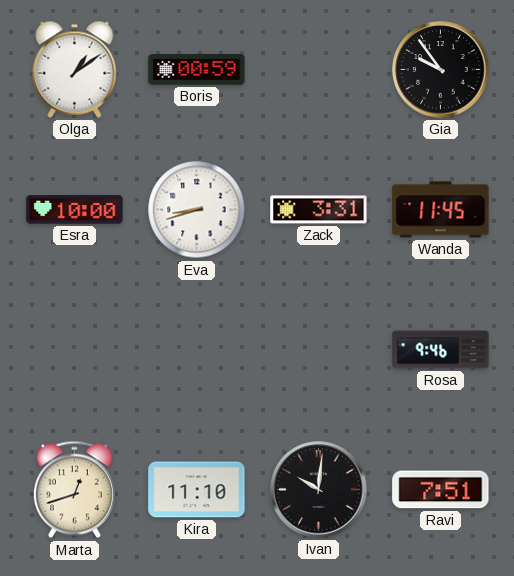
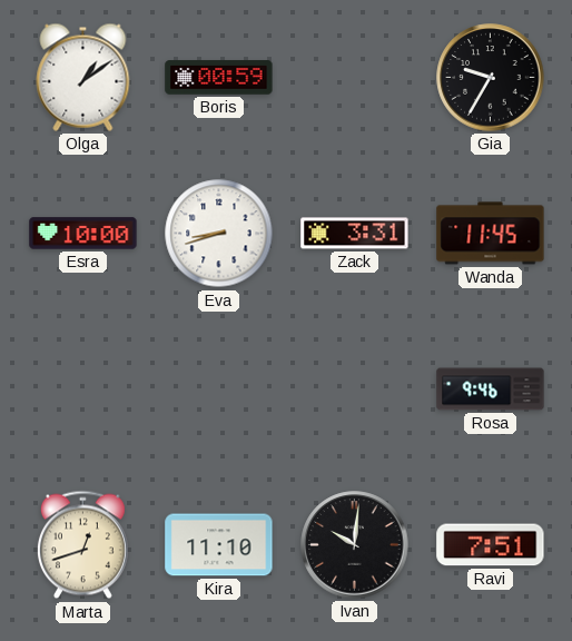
Gia: 9:54 -> 9:35 (491, 78)
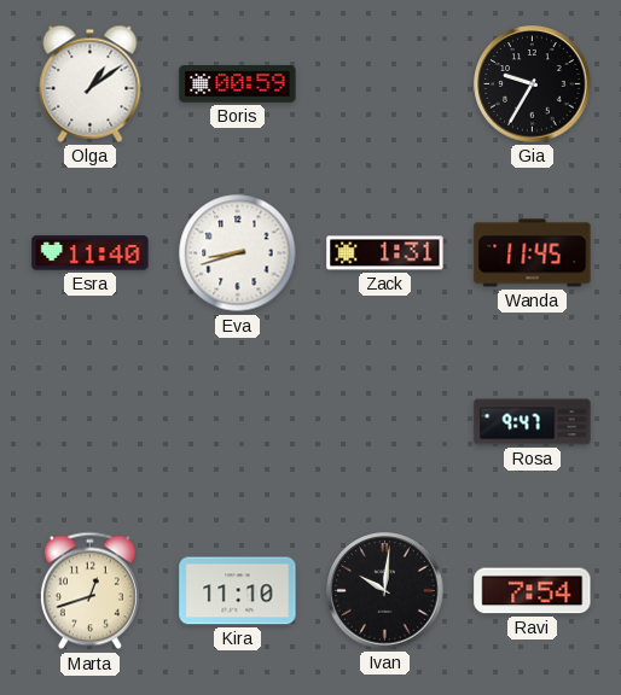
Esra: 10:00 -> 11:40 (91, 253)
Zack: 3:31 -> 1:31 (385, 253)
Rosa: 9:46 -> 9:47 (533, 422)
Ravi: 7:51 -> 7:54 (533, 591)
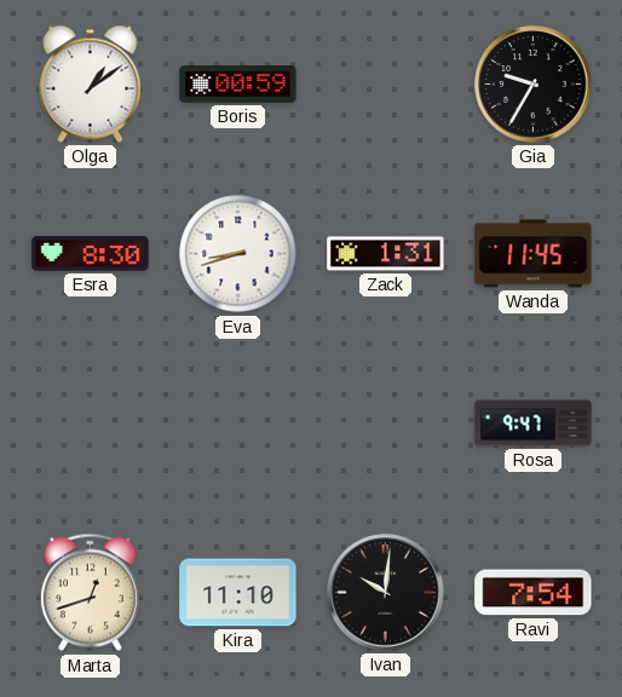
Esra: 11:40 -> 8:30 (91, 254)
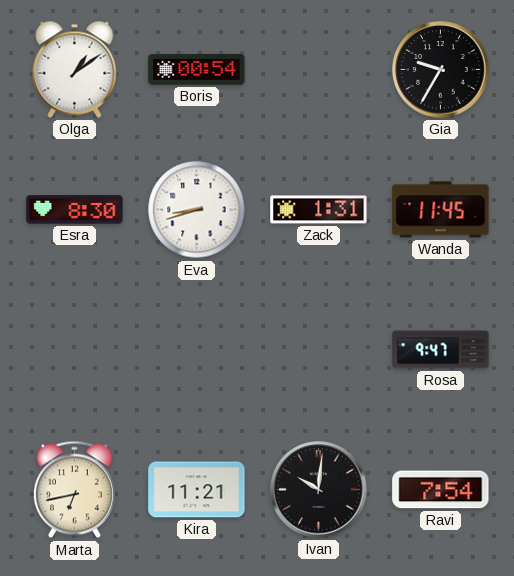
Boris: 00:59 -> 00:54 (197, 70)
Marta: 12:42 -> 6:43 (74, 490)
Kira: 11:10 -> 11:21 (197, 490)
